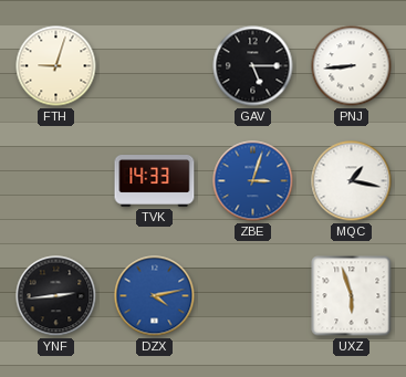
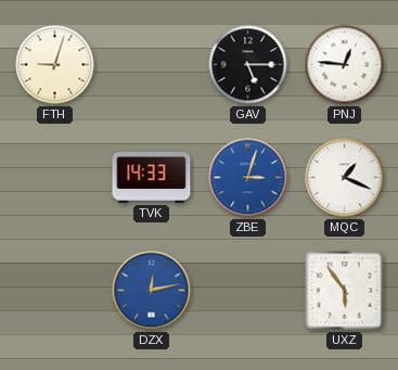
PNJ: 8:44 -> 12:46 (345, 65)
MQC: 1:17 -> 1:19 (345, 178)
YNF: 2:44 -> none (56, 296)
DZX: 4:13 -> 12:13 (152, 291)
UXZ: 5:57 -> 5:54 (345, 291)
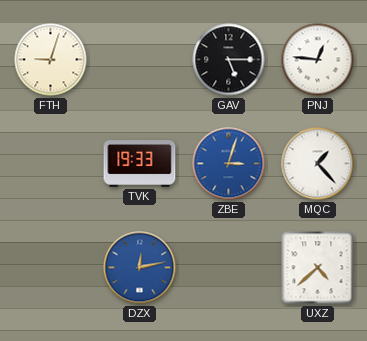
TVK: 14:33 -> 19:33 (140, 164)
MQC: 1:19 -> 1:23 (318, 164)
UXZ: 5:54 -> 4:38 (318, 268)
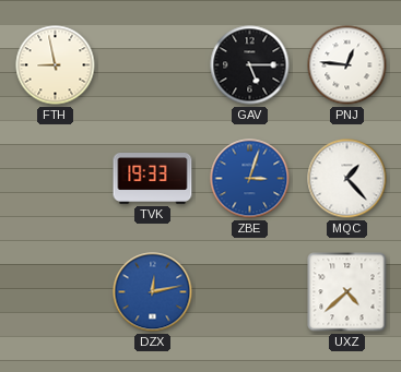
FTH: 9:03 -> 8:58 (56, 65)
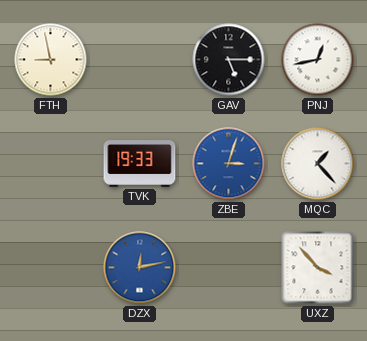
PNJ: 12:46 -> 12:43 (318, 60)
UXZ: 4:38 -> 3:53 (318, 268)
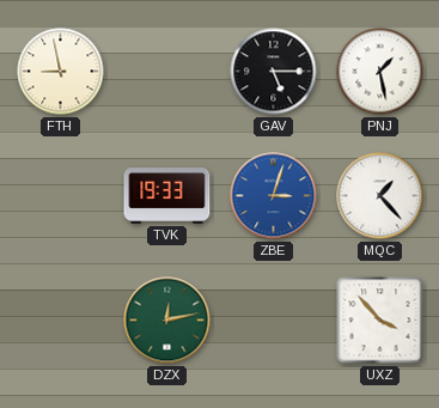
PNJ: 12:43 -> 1:28 (380, 72)
DZX dial: blue -> green (167, 321)
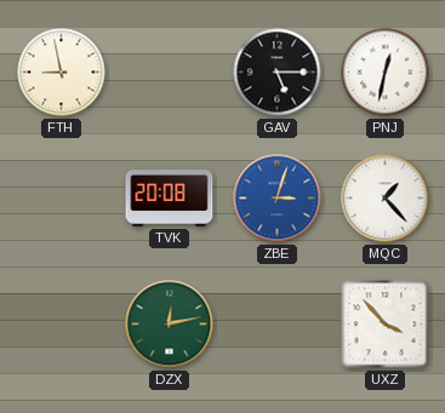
PNJ: 1:28 -> 12:32 (386, 73)
TVK: 19:33 -> 20:08 (170, 199)
